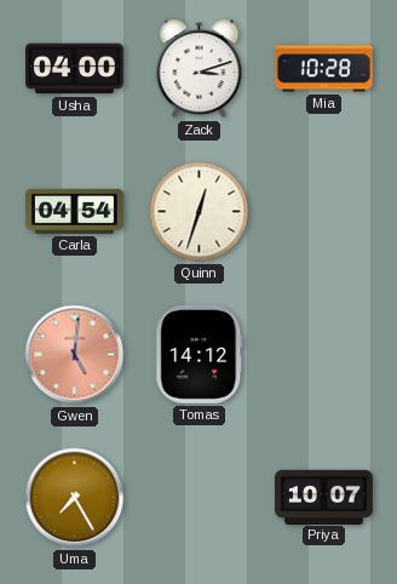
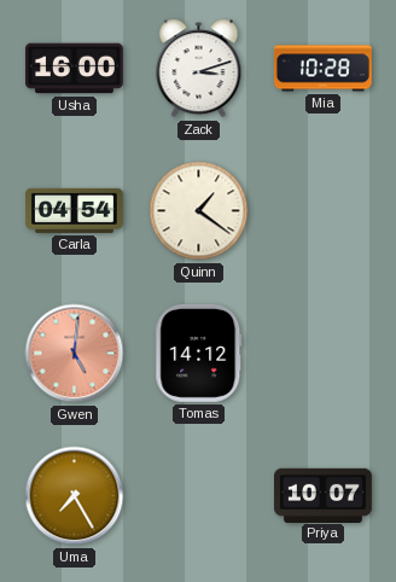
Usha: 04:00 -> 16:00 (74, 69)
Quinn: 12:33 -> 1:21 (199, 211)
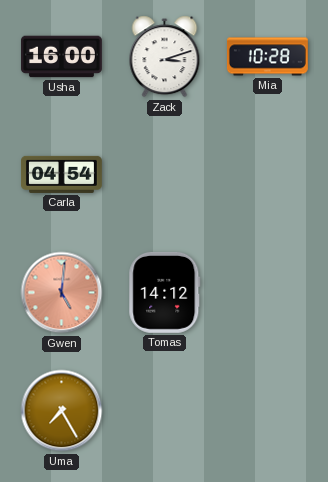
Quinn: 1:21 -> none (199, 211)
Priya: 10:07 -> none (324, 495)
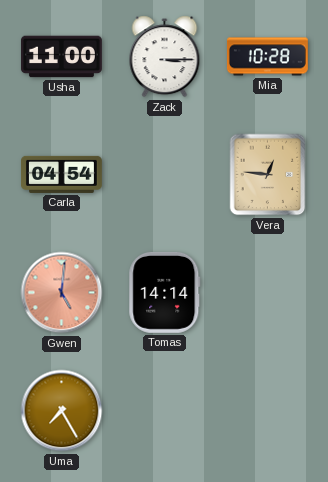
Usha: 16:00 -> 11:00 (61, 57)
Zack: 3:12 -> 3:15 (165, 57)
Vera: none -> 12:46 (268, 175)
Tomas: 14:12 -> 14:14 (165, 292)
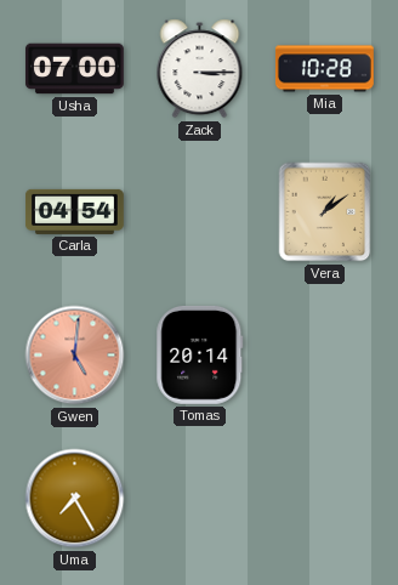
Usha: 11:00 -> 07:00 (74, 69)
Vera: 12:46 -> 1:09 (325, 212)
Tomas: 14:14 -> 20:14 (200, 354)
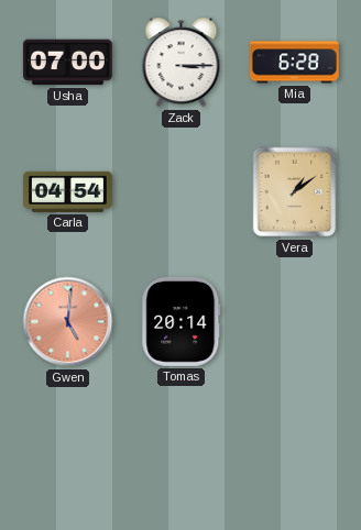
Mia: 10:28 -> 6:28 (294, 63)
Uma: 7:25 -> none (75, 499)
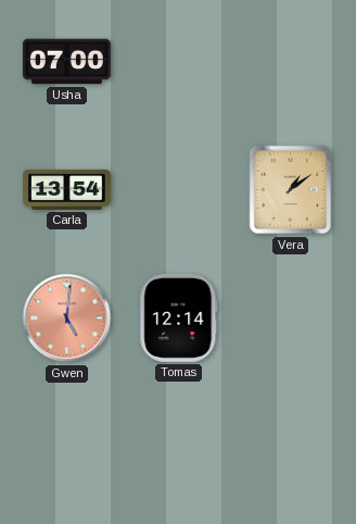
Zack: 3:15 -> none (182, 63)
Mia: 6:28 -> none (294, 63)
Carla: 04:54 -> 13:54 (67, 189)
Tomas: 20:14 -> 12:14 (179, 317)
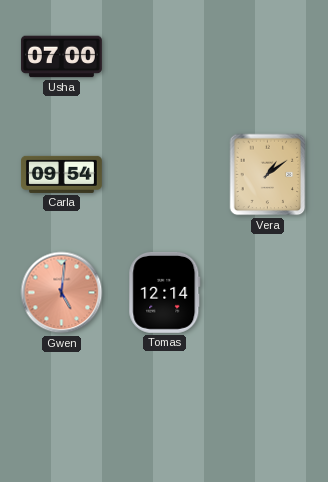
Carla: 13:54 -> 09:54 (62, 174)
